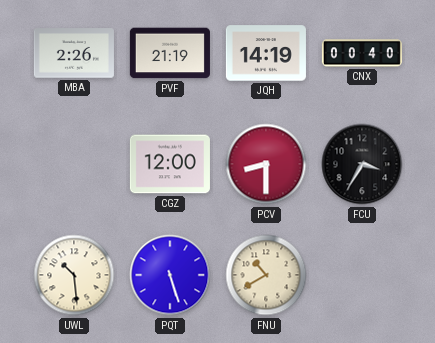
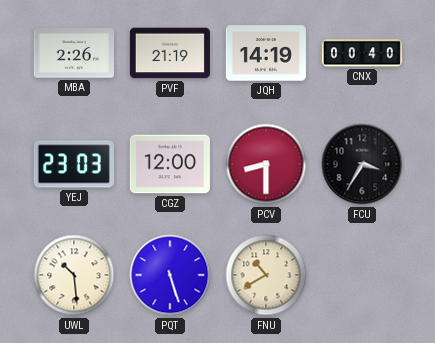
YEJ: none -> 23:03 (74, 164)
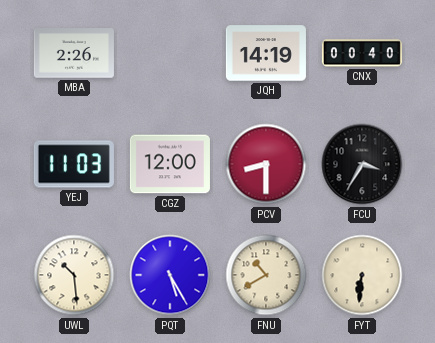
PVF: 21:19 -> none (170, 53)
YEJ: 23:03 -> 11:03 (74, 164)
PQT: 5:27 -> 5:25 (170, 275)
FYT: none -> 6:31 (362, 275)
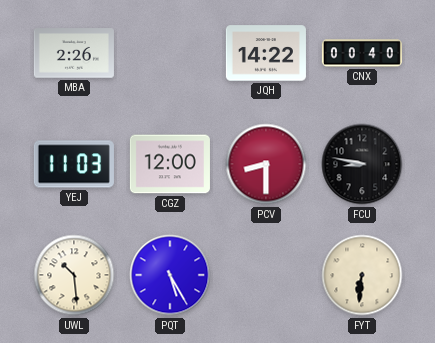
JQH: 14:19 -> 14:22 (266, 53)
FCU: 3:35 -> 8:47 (362, 164)
FNU: 10:40 -> none (266, 275)
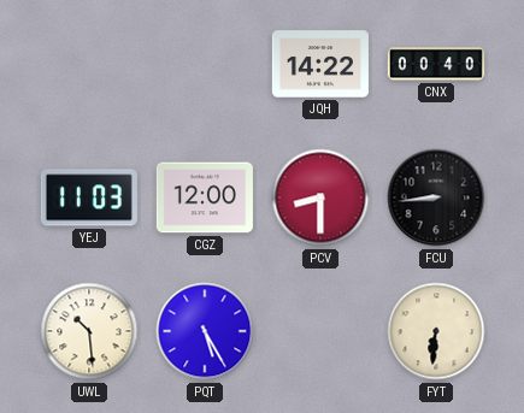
MBA: 2:26 -> none (74, 53)
FCU: 8:47 -> 8:44 (436, 197)
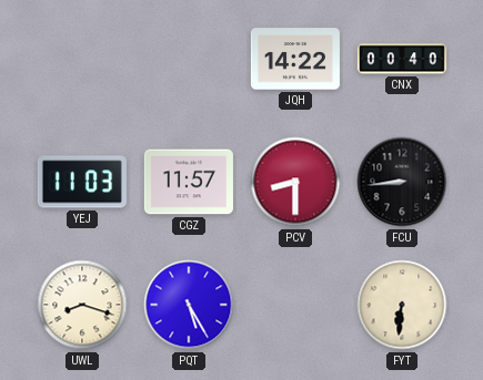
CGZ: 12:00 -> 11:57 (189, 182)
UWL: 10:29 -> 8:18 (82, 305)
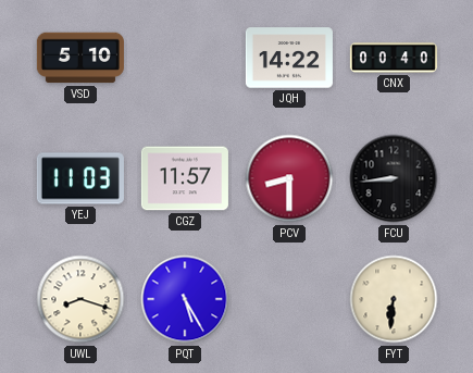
VSD: none -> 5:10 (80, 58)
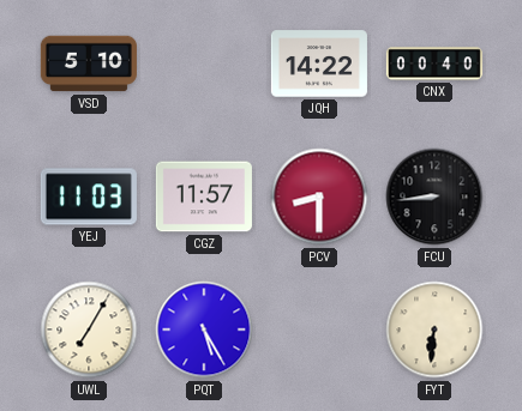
UWL: 8:18 -> 7:05 (89, 330)
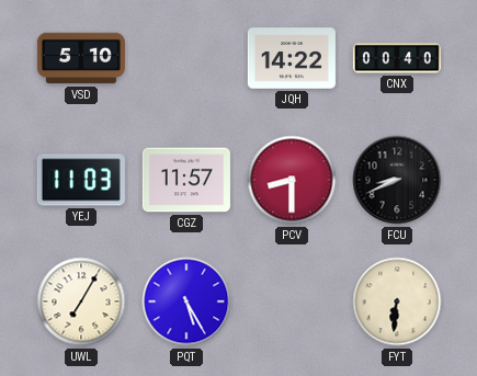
FCU: 8:44 -> 8:41 (397, 180)
